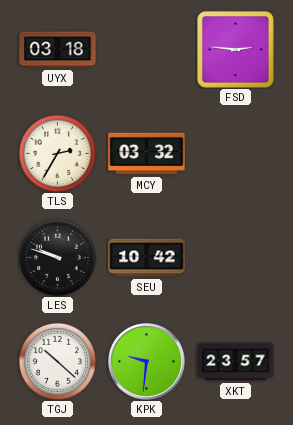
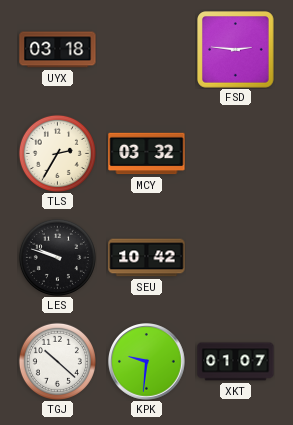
XKT: 23:57 -> 01:07 (236, 362)
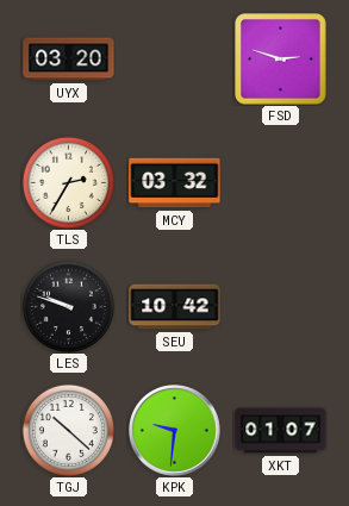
UYX: 03:18 -> 03:20 (69, 60)
FSD: 2:46 -> 2:48 (281, 60)
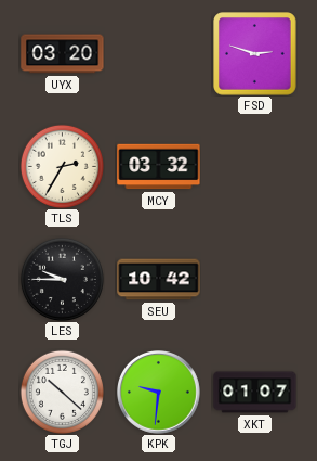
LES: 9:48 -> 9:45 (62, 279)
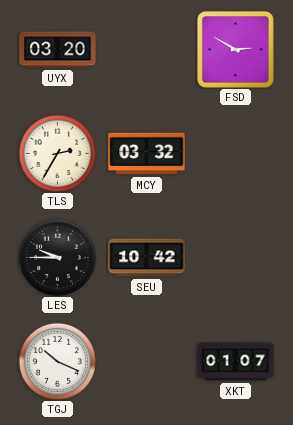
FSD: 2:48 -> 2:50 (236, 50)
TGJ: 10:22 -> 10:19 (57, 361)
KPK: 9:31 -> none (159, 393)
